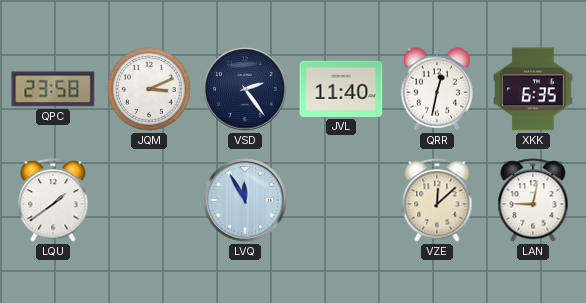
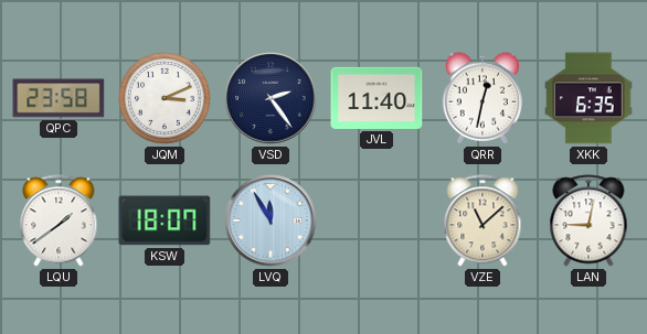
KSW: none -> 18:07 (165, 220)
VZE: 12:08 -> 11:08 (482, 220)
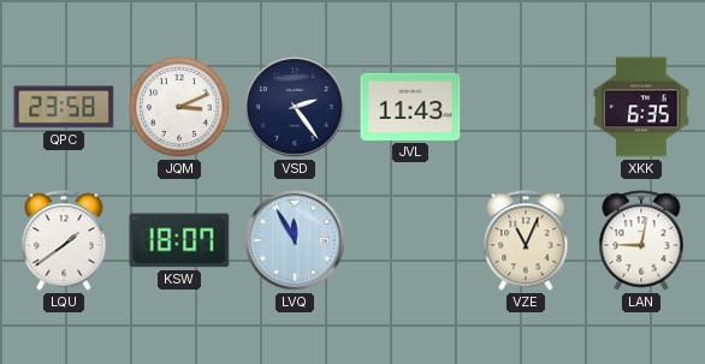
JVL: 11:40 -> 11:43 (410, 107)
QRR: 12:32 -> none (481, 98)
VZE: 11:08 -> 11:04 (526, 240)
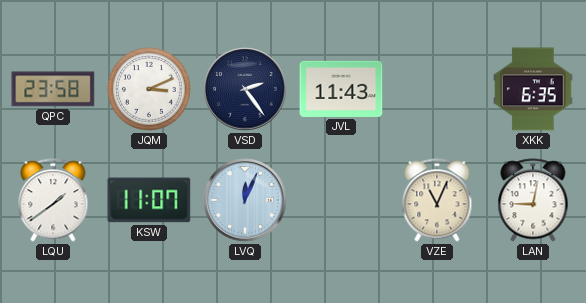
KSW: 18:07 -> 11:07 (149, 200)
LVQ: 11:55 -> 12:04 (245, 200)
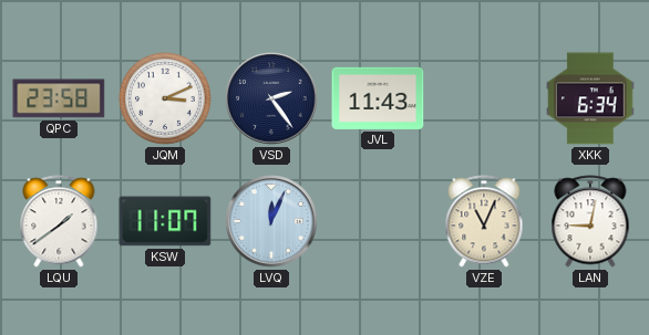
XKK: 6:35 -> 6:34 (590, 98)
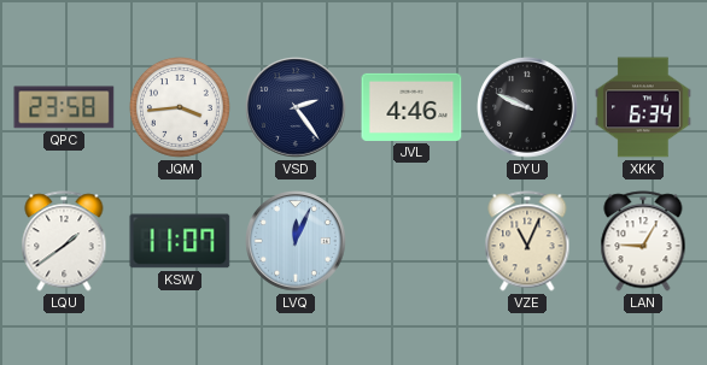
JQM: 3:11 -> 3:44 (181, 108)
JVL: 11:43 -> 4:46 (411, 107)
DYU: none -> 9:49 (527, 107)
LAN: 9:02 -> 9:05 (643, 241)
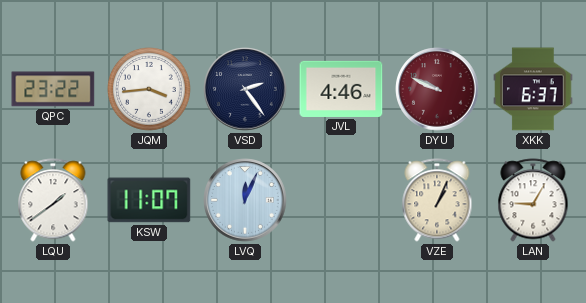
QPC: 23:58 -> 23:22 (53, 89)
DYU dial: black -> burgundy (437, 89)
XKK: 6:34 -> 6:37 (533, 89)
VZE: 11:04 -> 1:04 (437, 200)
